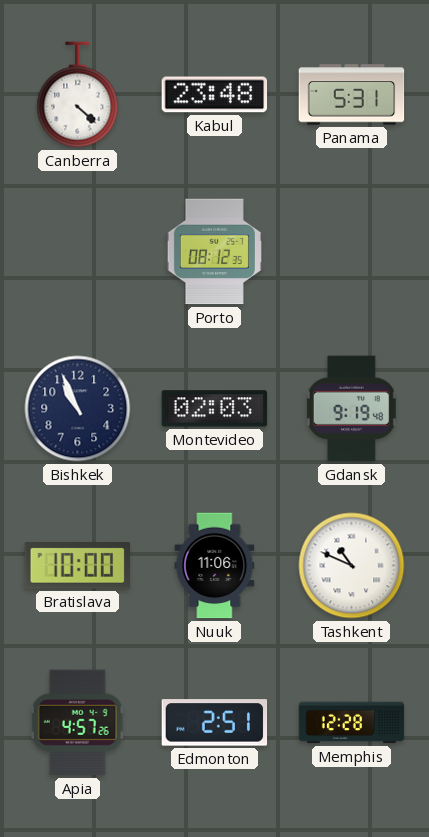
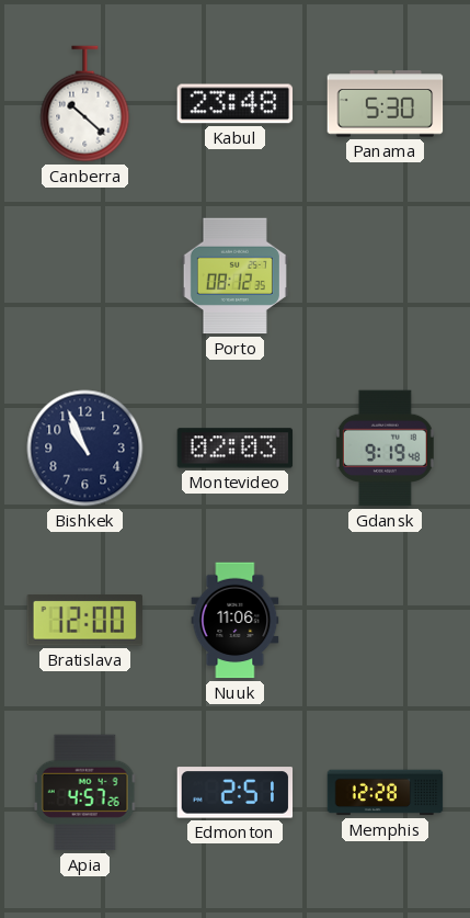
Canberra: 4:22 -> 10:22 (85, 104)
Panama: 5:31 -> 5:30 (386, 104)
Bratislava: 10:00 -> 12:00 (84, 621)
Tashkent: 10:49 -> none (352, 566)
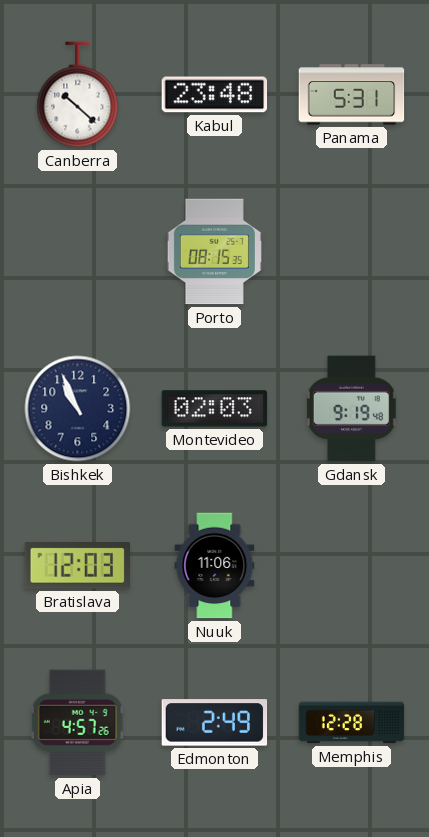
Panama: 5:30 -> 5:31 (352, 95)
Porto: 08:12 -> 08:15 (214, 252)
Bratislava: 12:00 -> 12:03 (77, 566)
Edmonton: 2:51 -> 2:49 (215, 723)
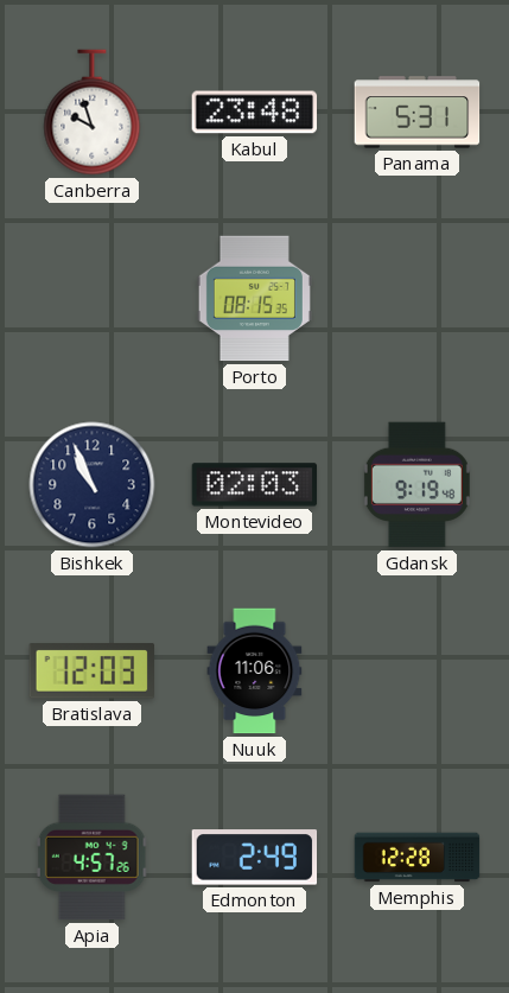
Canberra: 10:22 -> 9:57 (93, 113)
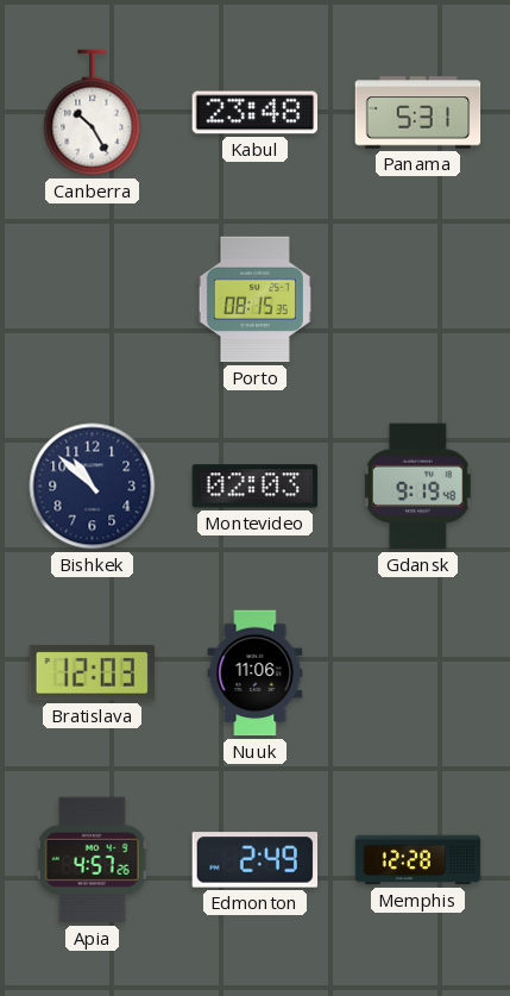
Canberra: 9:57 -> 10:25 (93, 113)
Bishkek: 10:56 -> 10:52 (93, 487)
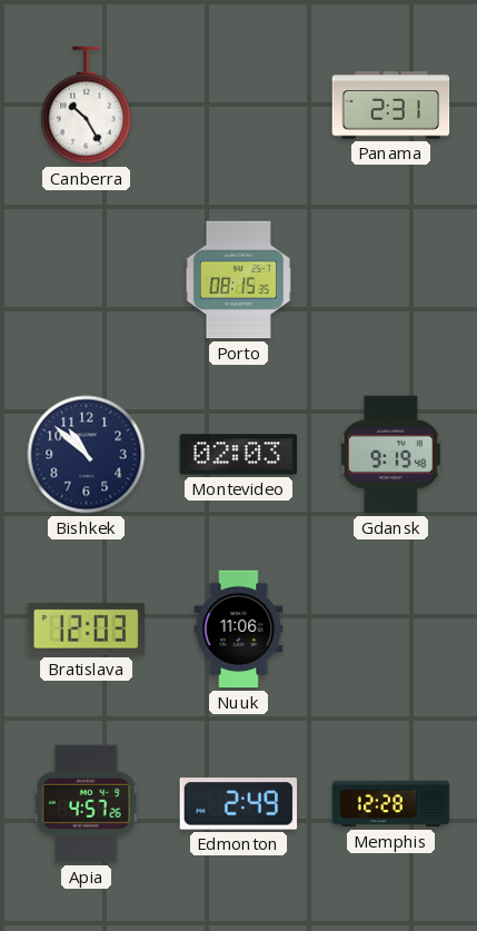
Kabul: 23:48 -> none (256, 113)
Panama: 5:31 -> 2:31 (391, 106)
